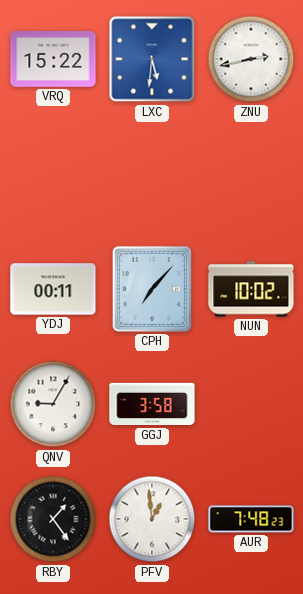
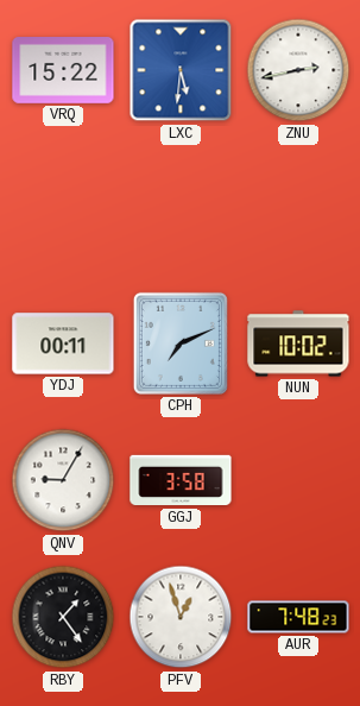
CPH: 7:07 -> 7:11 (181, 343)
PFV: 12:59 -> 12:57 (181, 617)
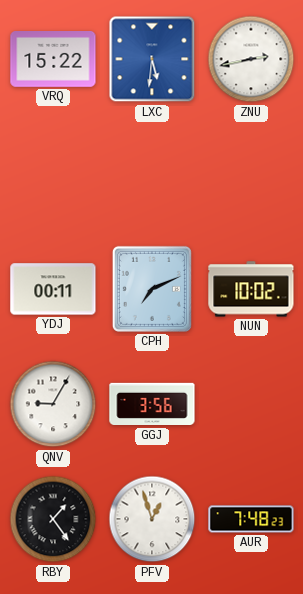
GGJ: 3:58 -> 3:56 (152, 404)
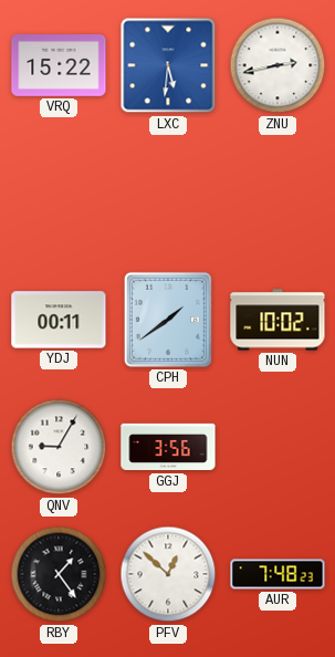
CPH: 7:11 -> 1:39 (168, 320)
PFV: 12:57 -> 12:52 (168, 574)
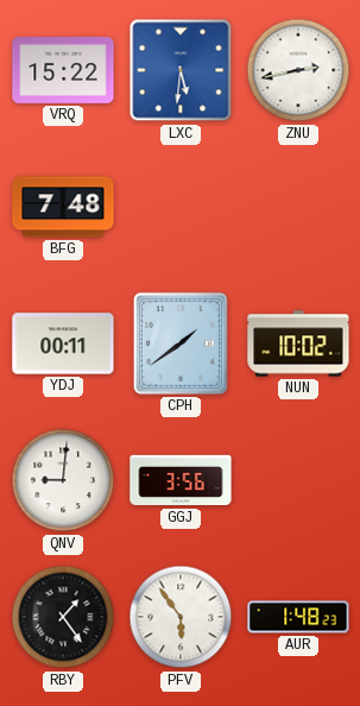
BFG: none -> 7:48 (63, 207)
QNV: 9:05 -> 9:01 (63, 480)
PFV: 12:52 -> 5:54 (181, 617)
AUR: 7:48 -> 1:48 (298, 617)
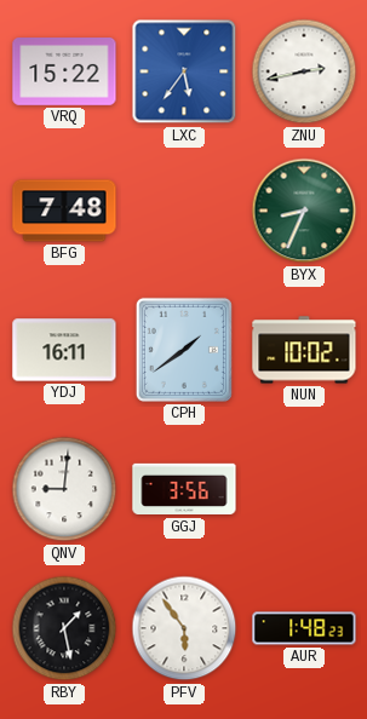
LXC: 5:31 -> 5:36 (184, 71)
BYX: none -> 8:34 (304, 211)
YDJ: 00:11 -> 16:11 (64, 350)
RBY: 1:24 -> 1:28 (64, 628)
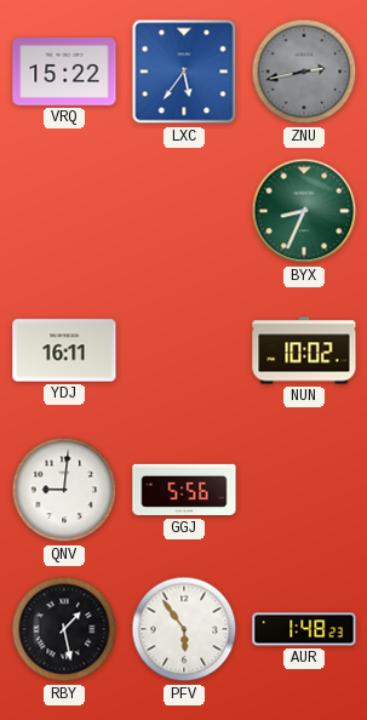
ZNU dial: white -> grey (304, 72)
BFG: 7:48 -> none (64, 211)
CPH: 1:39 -> none (184, 350)
GGJ: 3:56 -> 5:56 (184, 490)
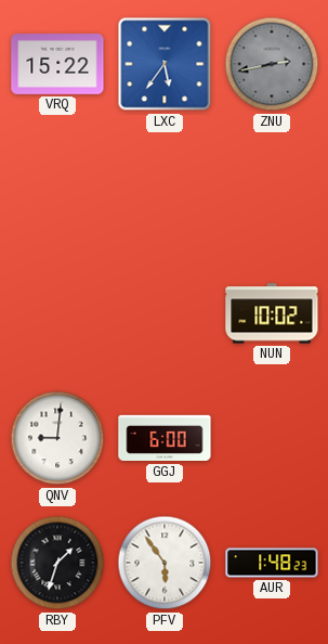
BYX: 8:34 -> none (304, 211)
YDJ: 16:11 -> none (64, 350)
GGJ: 5:56 -> 6:00 (165, 438)
RBY: 1:28 -> 1:33 (57, 563)
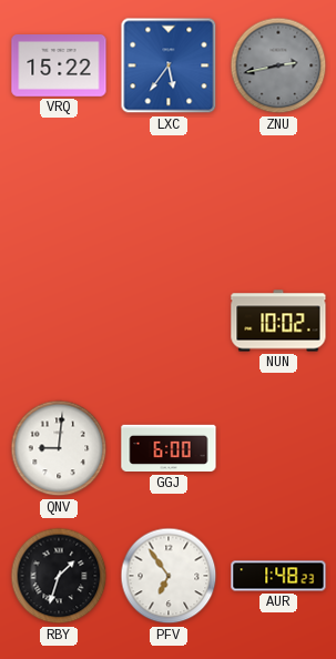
PFV: 5:54 -> 6:54 (169, 576)
